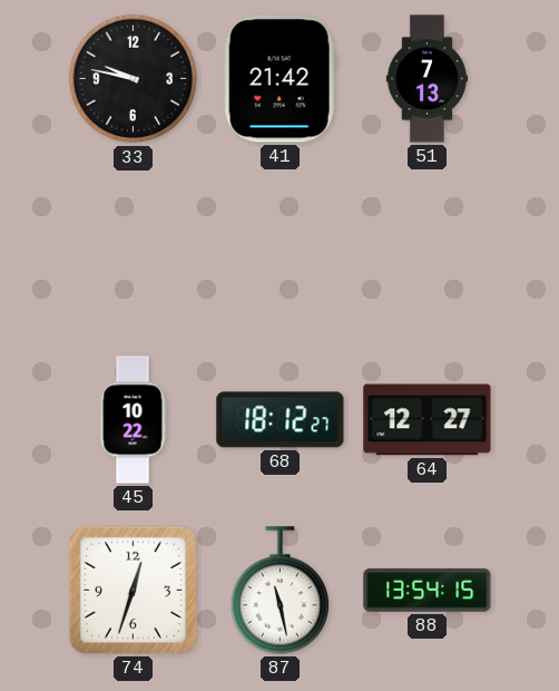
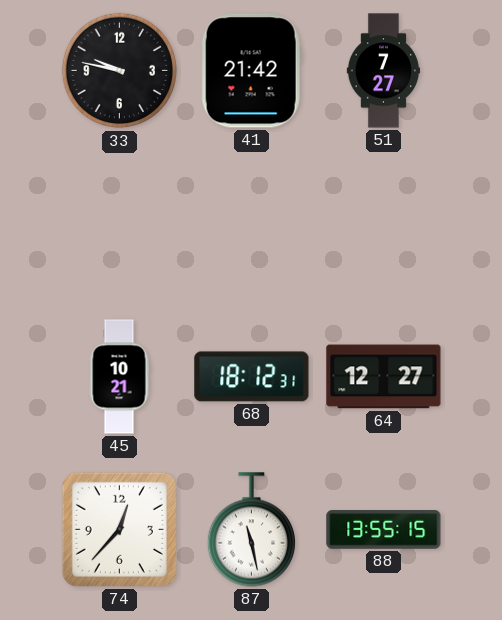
51: 7:13 -> 7:27 (383, 71)
45: 10:22 -> 10:21 (119, 377)
68: 18:12:27 -> 18:12:31 (252, 377)
74: 12:33 -> 12:37 (119, 529)
88: 13:54 -> 13:55 (384, 530)
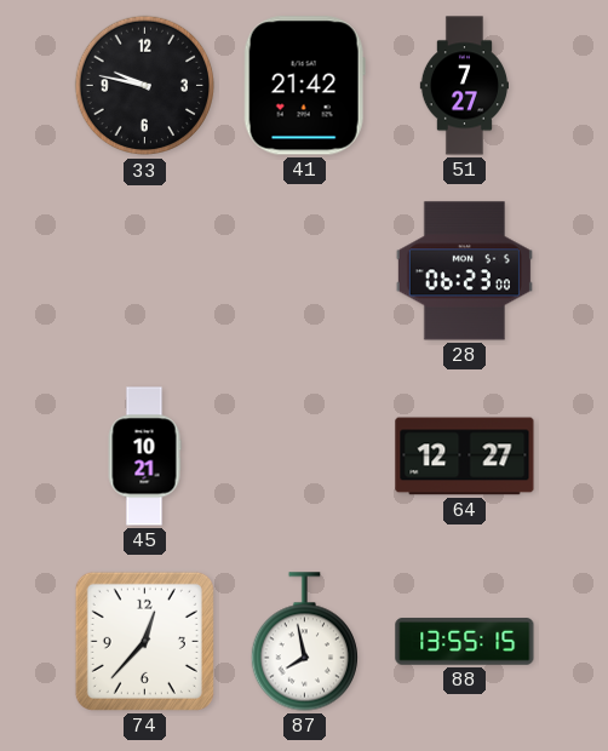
28: none -> 06:23 (464, 271)
68: 18:12 -> none (252, 377)
87: 11:28 -> 7:58 (304, 642)
